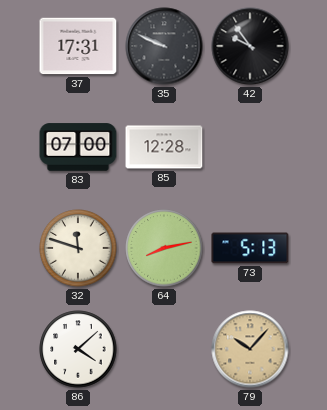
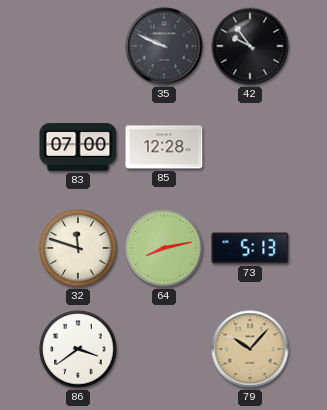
37: 17:31 -> none (78, 46)
86: 4:08 -> 3:39 (78, 349)
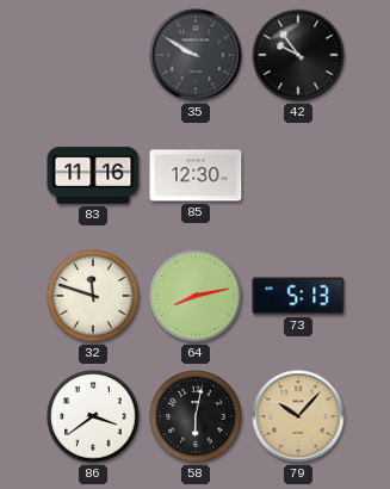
35: 9:49 -> 9:50 (196, 55)
83: 07:00 -> 11:16 (93, 175)
85: 12:28 -> 12:30 (196, 175)
58: none -> 6:02 (196, 416)
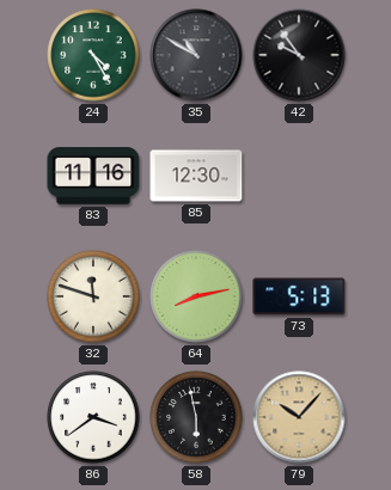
24: none -> 4:25 (93, 55)
35: 9:50 -> 10:50 (196, 55)
58: 6:02 -> 5:58 (196, 417)
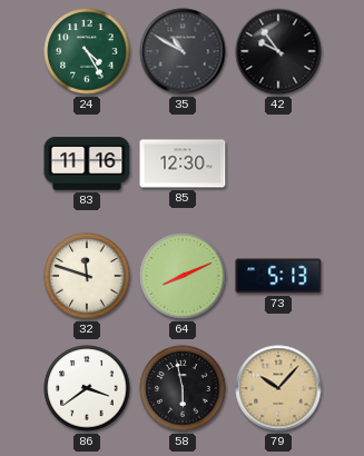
64: 8:13 -> 8:11 (183, 276)
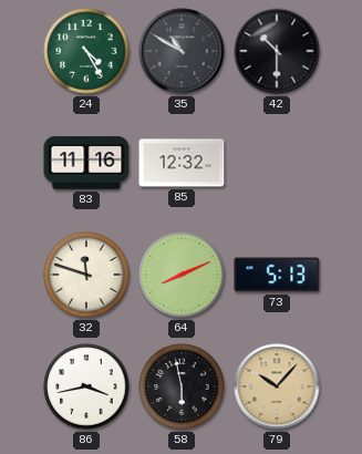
42: 9:54 -> 10:30 (277, 51)
85: 12:30 -> 12:32 (182, 163)
86: 3:39 -> 3:43 (86, 386)
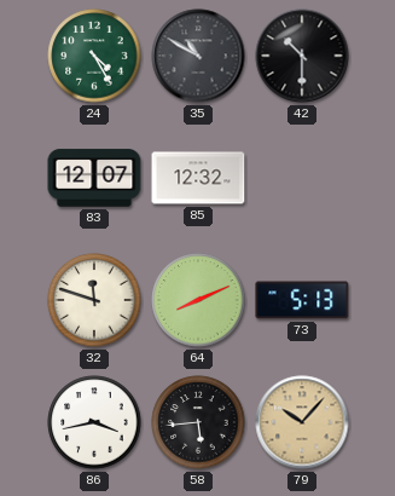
83: 11:16 -> 12:07 (94, 178)
58: 5:58 -> 5:44 (198, 422)
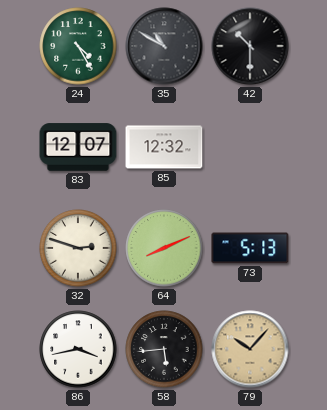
32: 11:48 -> 2:48 (78, 248)
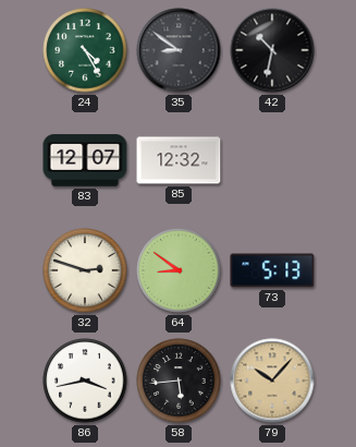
35: 10:50 -> 8:51 (179, 50)
42: 10:30 -> 10:32 (272, 50)
64: 8:11 -> 8:51 (179, 270)
